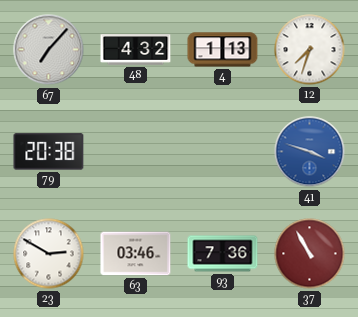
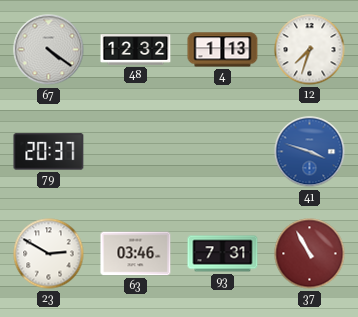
67: 7:07 -> 4:21 (49, 50)
48: 4:32 -> 12:32 (136, 50)
79: 20:38 -> 20:37 (49, 152)
93: 7:36 -> 7:31 (223, 254)
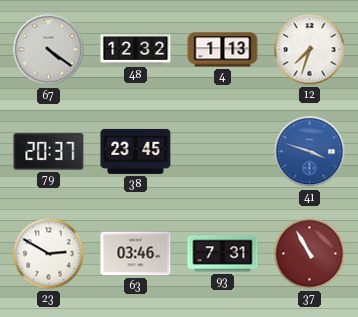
38: none -> 23:45 (136, 151)
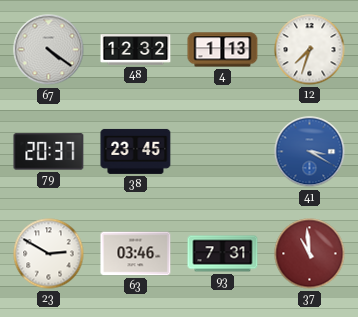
41: 3:48 -> 3:20 (310, 152)
37: 10:55 -> 10:59 (310, 254)
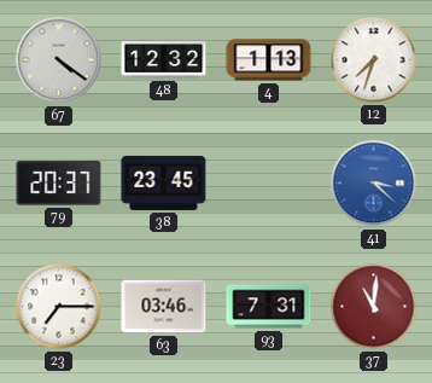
41: 3:20 -> 3:22 (374, 184)
23: 2:50 -> 7:15 (59, 307)
37: 10:59 -> 11:01 (374, 307)
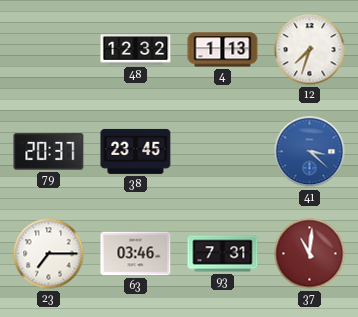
67: 4:21 -> none (59, 60)
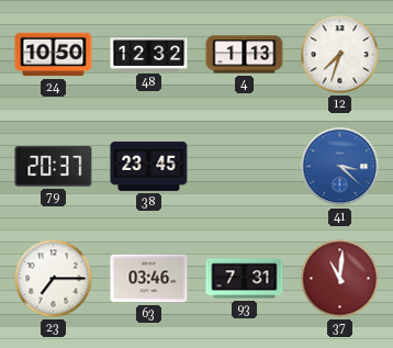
24: none -> 10:50 (54, 55)
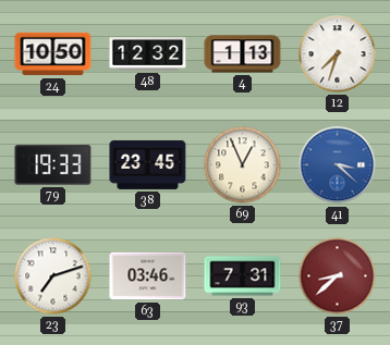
79: 20:37 -> 19:33 (53, 165)
69: none -> 12:56 (243, 165)
23: 7:15 -> 7:12 (53, 276)
37: 11:01 -> 8:38 (338, 276)
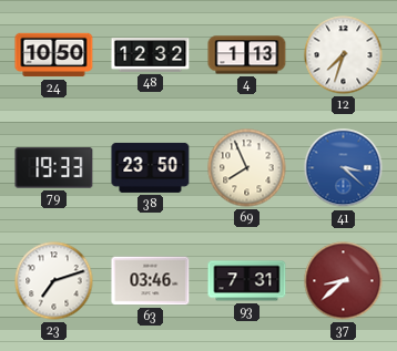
38: 23:45 -> 23:50 (151, 167)
69: 12:56 -> 7:56 (247, 168)
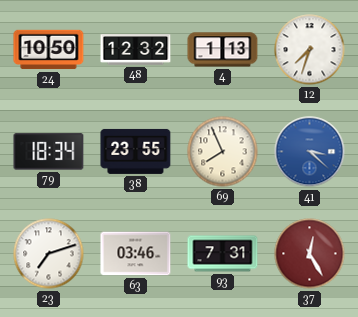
79: 19:33 -> 18:34 (49, 152)
38: 23:50 -> 23:55 (136, 151)
37: 8:38 -> 12:25 (310, 254)
